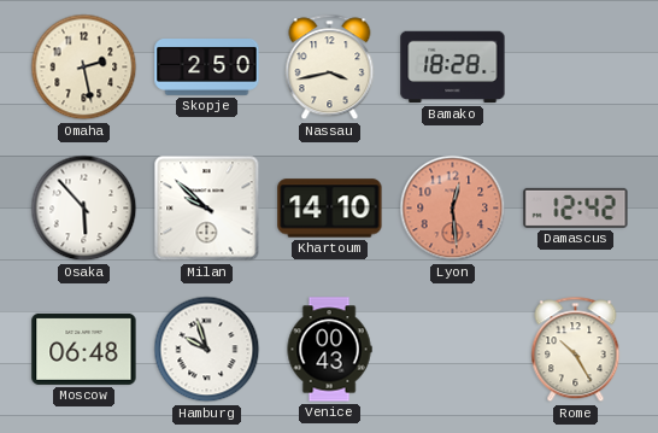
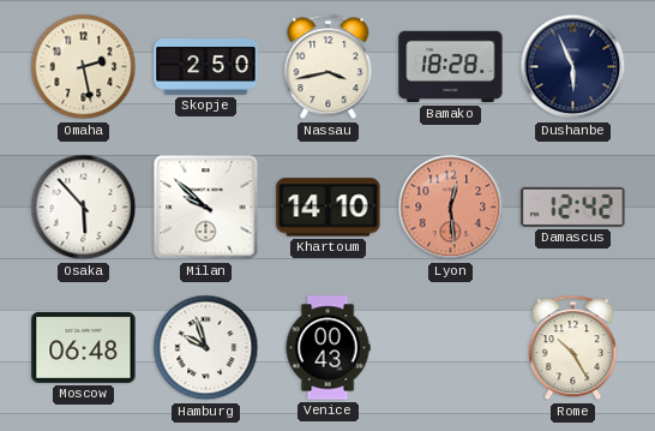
Dushanbe: none -> 5:56 (573, 67)
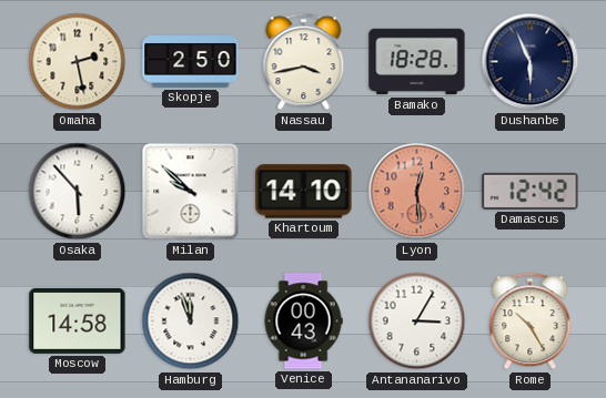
Moscow: 06:48 -> 14:58 (78, 320)
Hamburg: 9:57 -> 11:57 (191, 322)
Antananarivo: none -> 3:05 (417, 322)
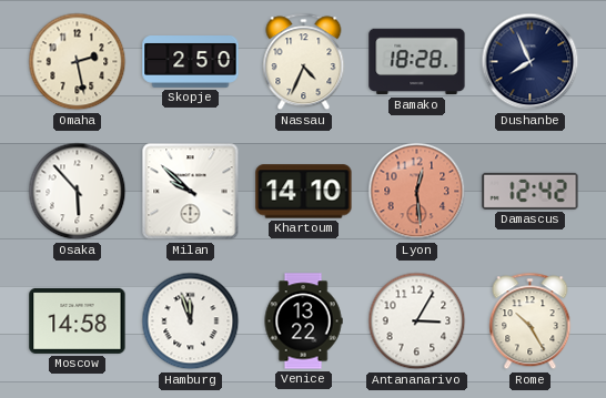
Nassau: 3:43 -> 4:34 (304, 62)
Dushanbe: 5:56 -> 7:56 (531, 62)
Venice: 00:43 -> 13:22 (303, 322)
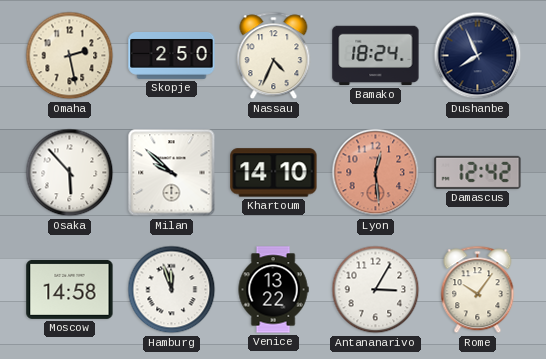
Bamako: 18:28 -> 18:24 (376, 56)
Rome: 10:25 -> 10:06 (478, 290)
